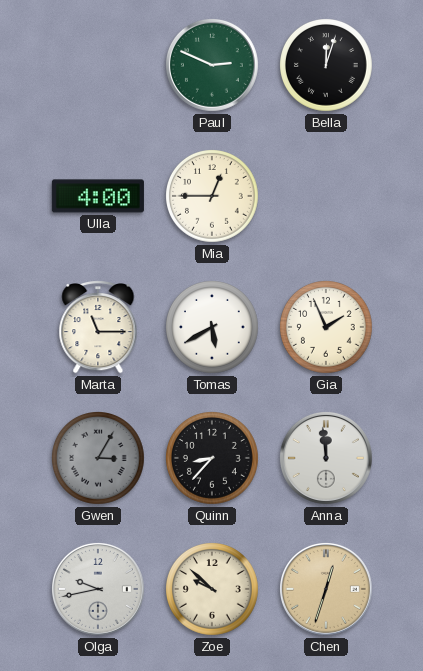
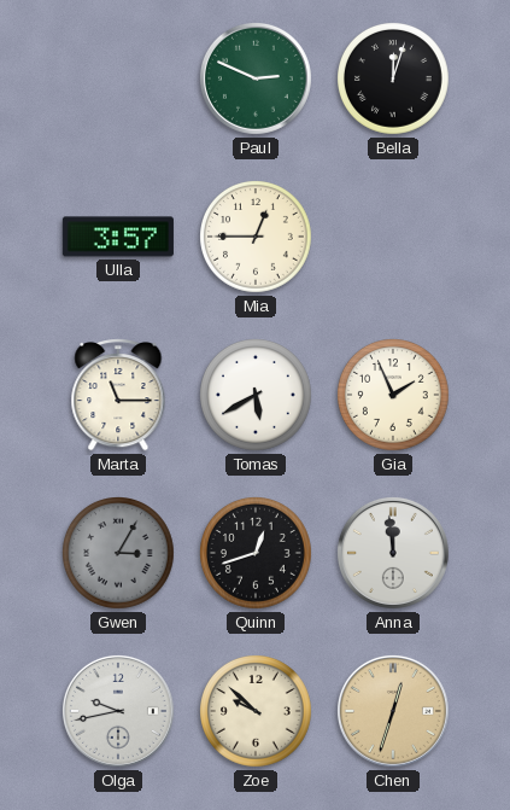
Ulla: 4:00 -> 3:57 (118, 237)
Quinn: 8:37 -> 12:42 (257, 554)
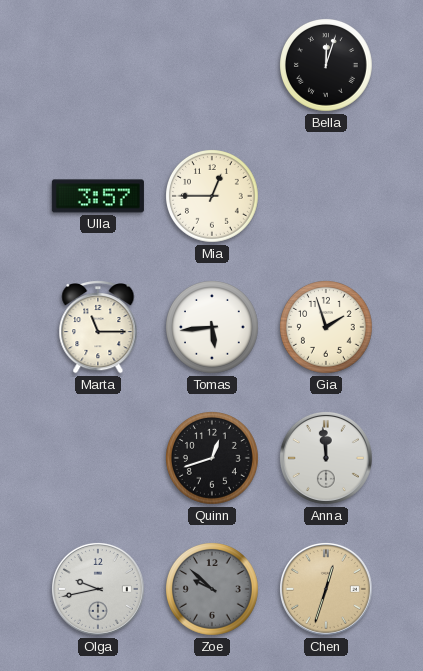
Paul: 2:49 -> none (256, 78)
Tomas: 5:40 -> 5:44 (213, 328)
Gia: 1:56 -> 1:57 (327, 328)
Gwen: 3:05 -> none (119, 554)
Zoe dial: cream -> grey (213, 590)
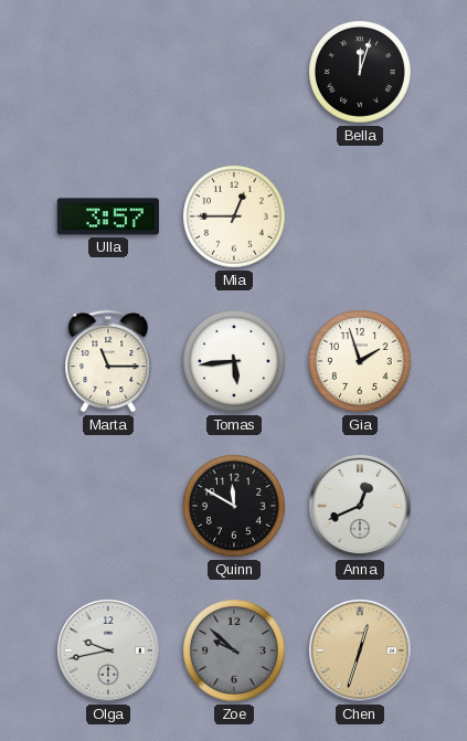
Quinn: 12:42 -> 11:50 (235, 507)
Anna: 11:59 -> 12:41 (360, 506)
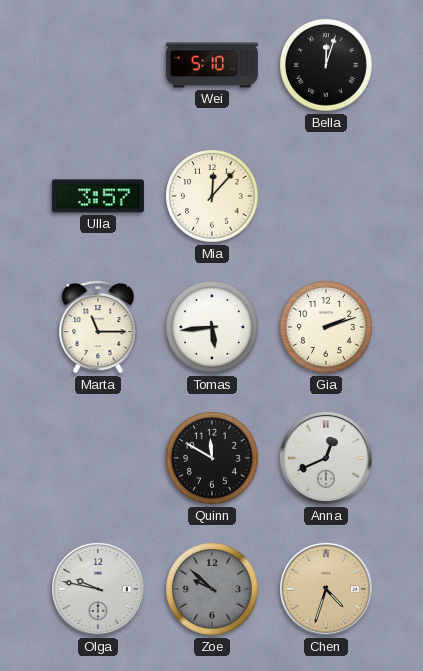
Wei: none -> 5:10 (212, 65)
Mia: 12:45 -> 12:07 (213, 197)
Gia: 1:57 -> 2:12 (327, 328)
Olga: 9:43 -> 9:47 (98, 589)
Chen: 12:33 -> 4:33 (326, 589)
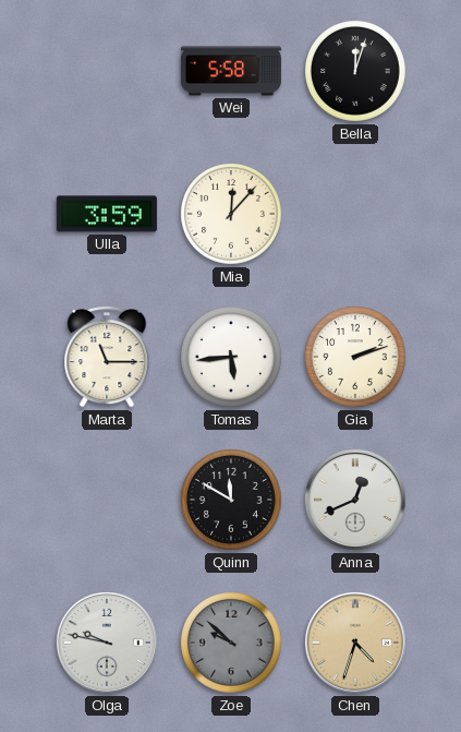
Wei: 5:10 -> 5:58 (231, 71)
Ulla: 3:57 -> 3:59 (107, 214)
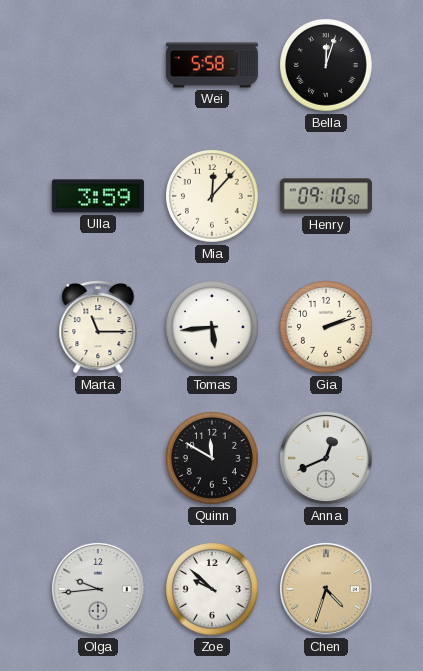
Henry: none -> 09:10 (326, 196)
Olga: 9:47 -> 9:44 (98, 589)
Zoe dial: grey -> white (213, 590)
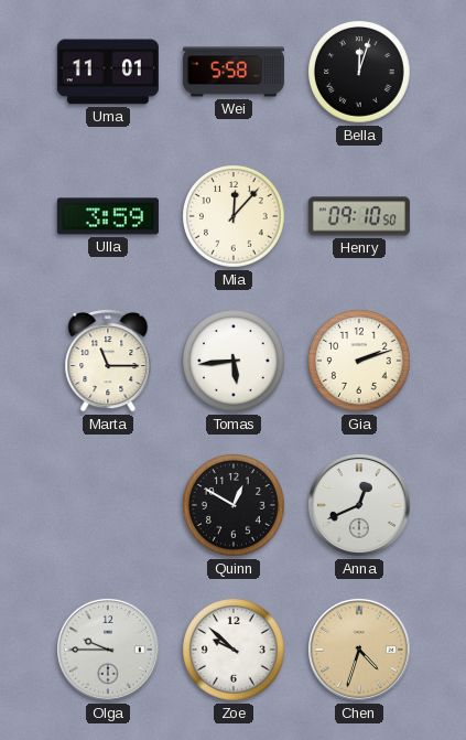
Uma: none -> 11:01 (108, 72)
Quinn: 11:50 -> 12:50 (235, 506)
Olga: 9:44 -> 9:45 (108, 650)
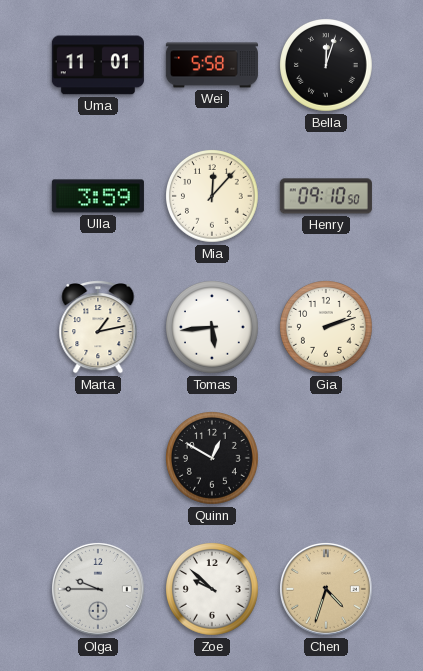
Marta: 11:15 -> 1:13 (98, 327)
Anna: 12:41 -> none (359, 505)
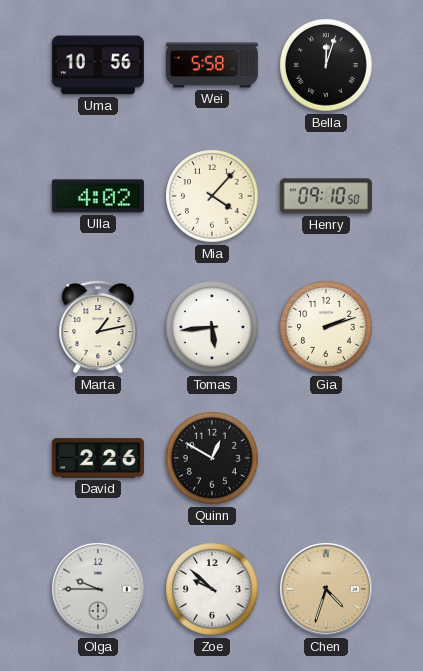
Uma: 11:01 -> 10:56 (98, 65)
Ulla: 3:59 -> 4:02 (98, 196)
Mia: 12:07 -> 4:07 (213, 197)
David: none -> 2:26 (98, 458)
